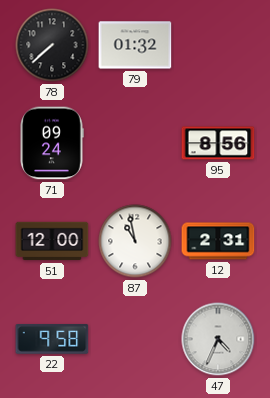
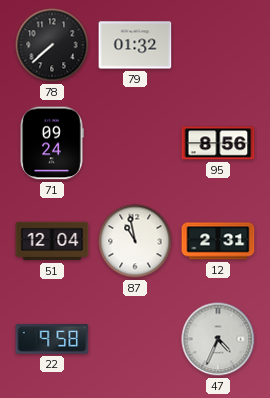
51: 12:00 -> 12:04 (52, 241)
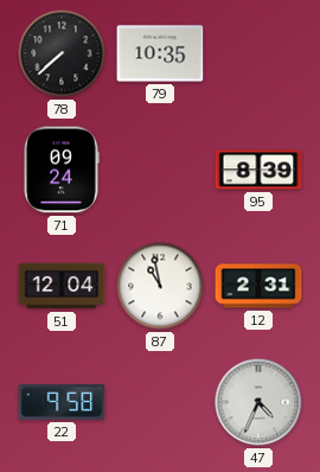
79: 01:32 -> 10:35 (160, 53)
95: 8:56 -> 8:39 (258, 170)
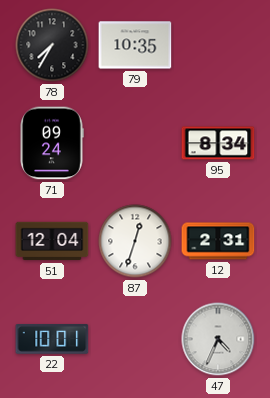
78: 7:38 -> 7:35 (52, 45)
95: 8:39 -> 8:34 (218, 143)
87: 10:58 -> 12:33 (135, 241)
22: 9:58 -> 10:01 (52, 339)
